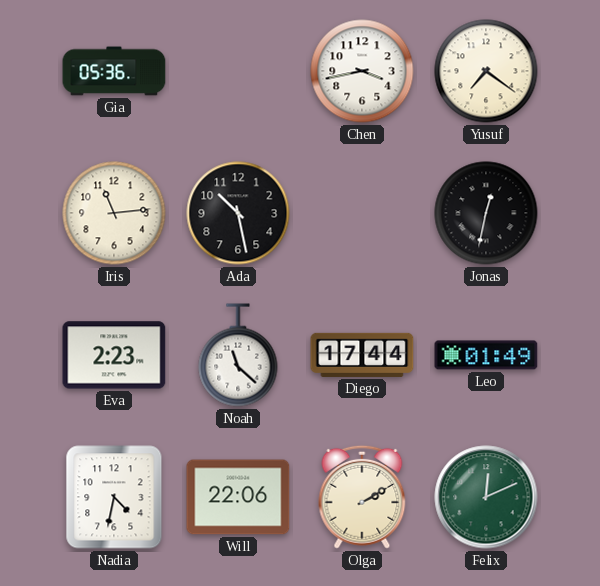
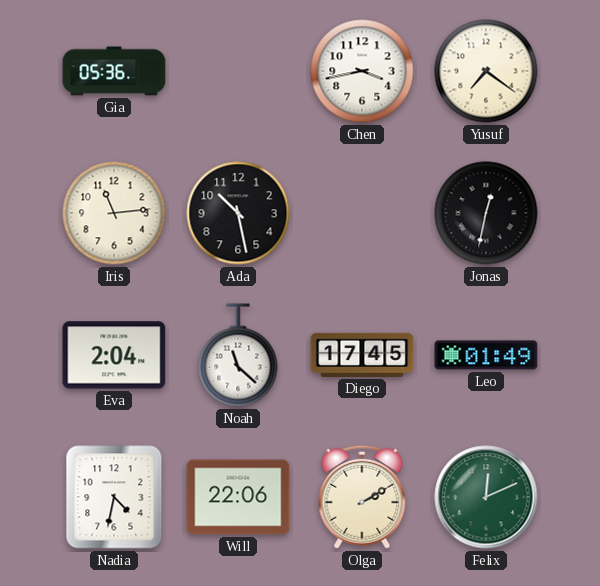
Eva: 2:23 -> 2:04 (114, 355)
Diego: 17:44 -> 17:45 (362, 355)
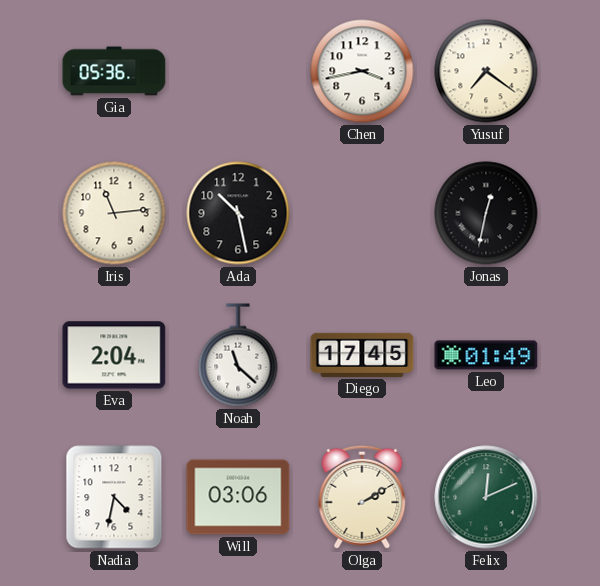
Will: 22:06 -> 03:06 (238, 497)
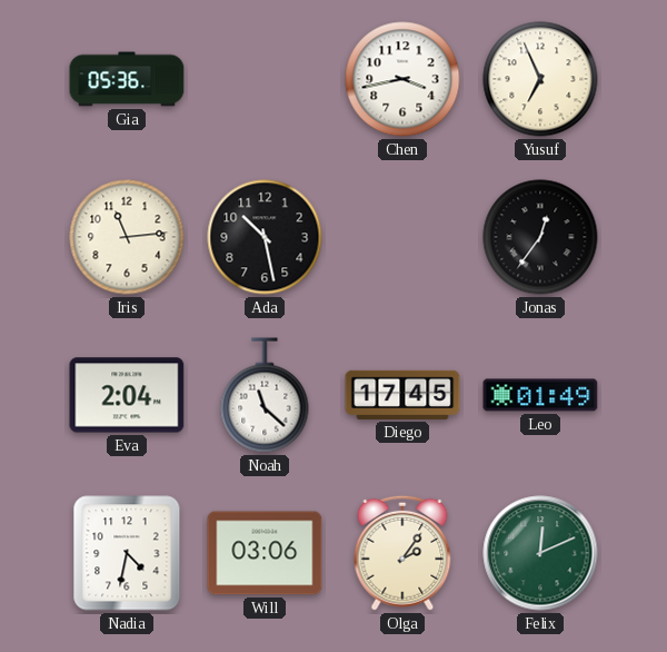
Yusuf: 7:21 -> 6:56 (540, 79)
Jonas: 12:32 -> 12:36 (540, 237)
Olga: 2:10 -> 2:06 (402, 553)
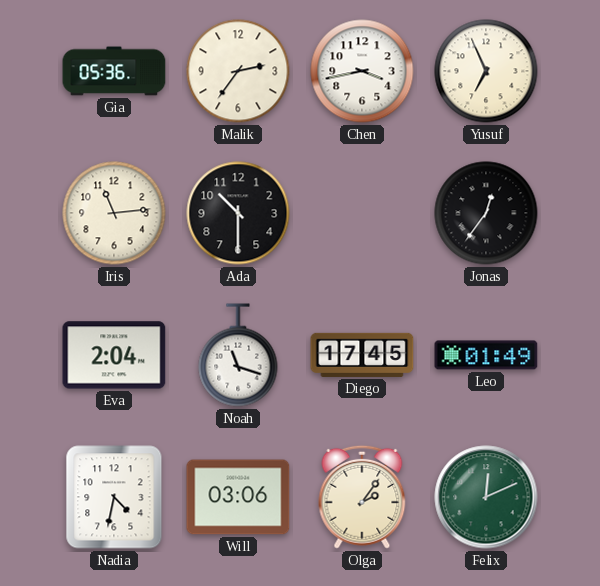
Malik: none -> 2:36 (238, 71)
Ada: 10:28 -> 10:30 (238, 213)
Noah: 11:22 -> 11:18 (238, 355)
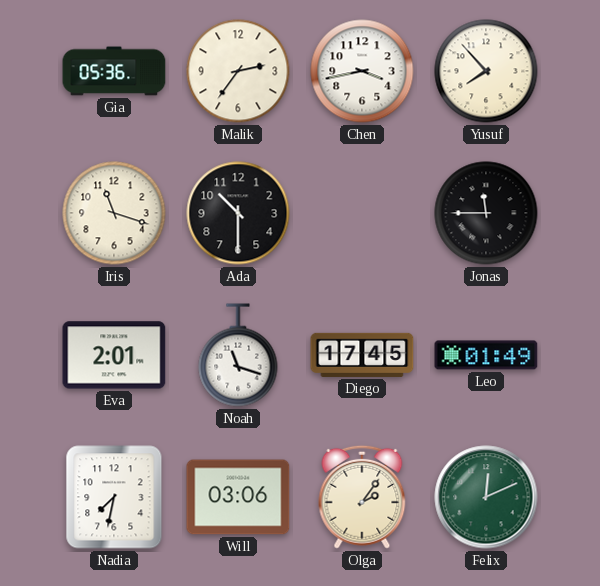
Yusuf: 6:56 -> 7:53 (486, 71)
Iris: 11:14 -> 11:18 (114, 213)
Jonas: 12:36 -> 11:45 (486, 213)
Eva: 2:04 -> 2:01 (114, 355)
Nadia: 4:32 -> 7:32 (114, 497)
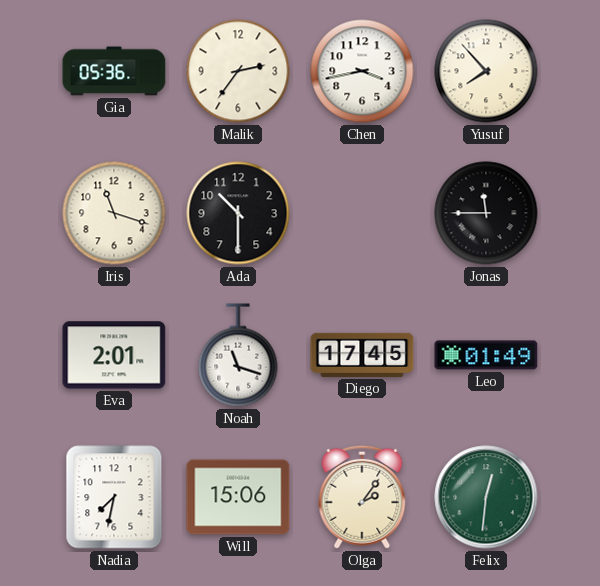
Will: 03:06 -> 15:06 (238, 497)
Felix: 12:11 -> 12:31 (486, 497)
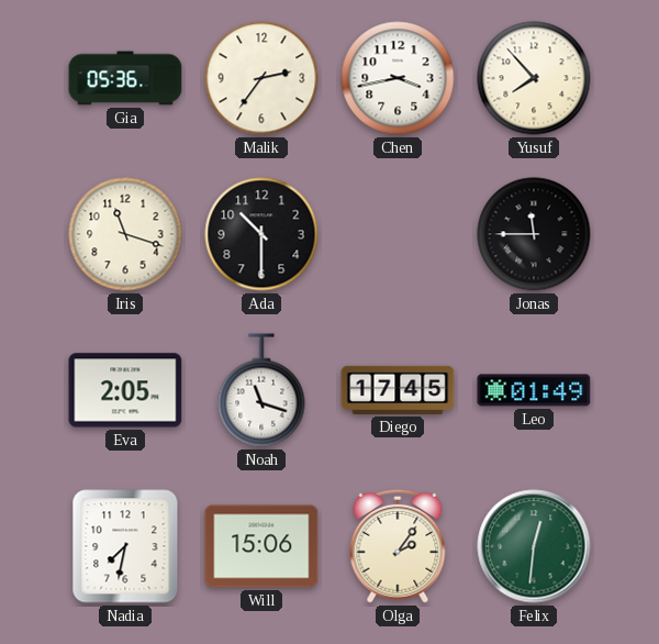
Eva: 2:01 -> 2:05 (125, 390)
